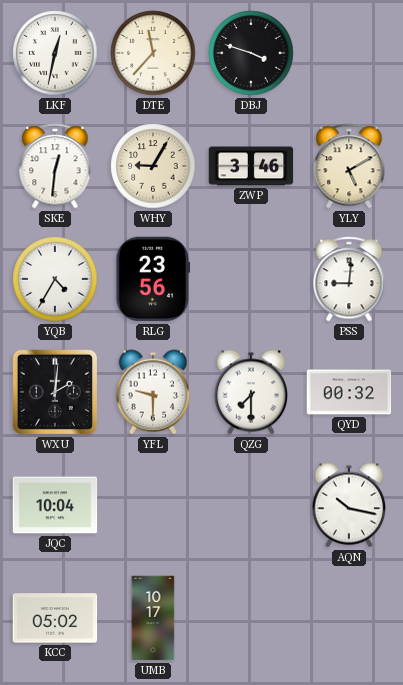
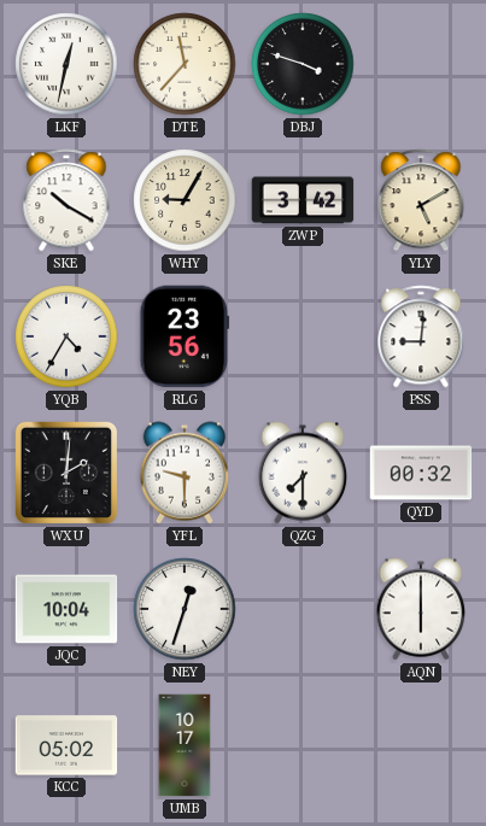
SKE: 12:31 -> 10:20 (66, 200)
ZWP: 3:46 -> 3:42 (303, 200)
NEY: none -> 12:33 (185, 609)
AQN: 10:17 -> 6:00 (421, 609)
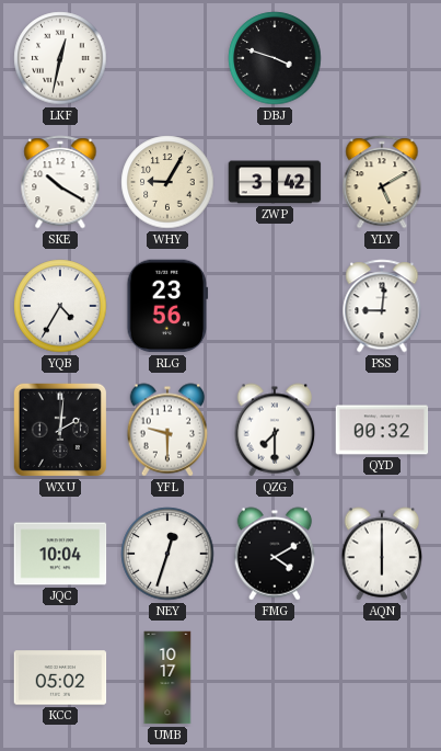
DTE: 11:37 -> none (185, 64)
FMG: none -> 4:10 (275, 554)
